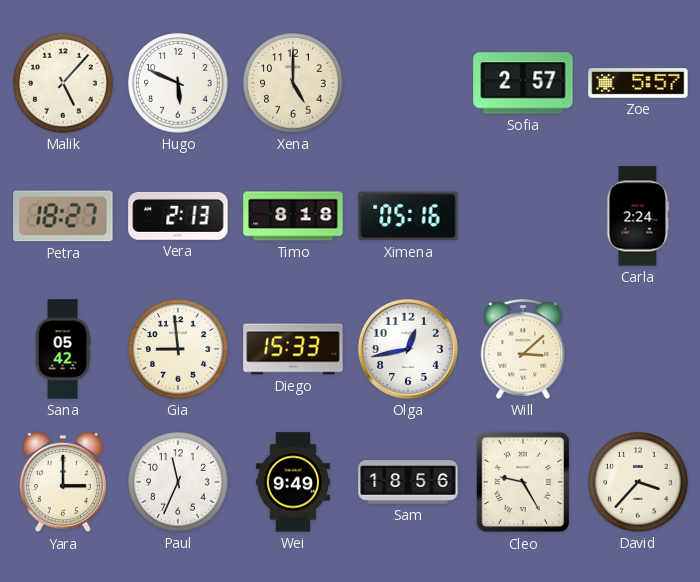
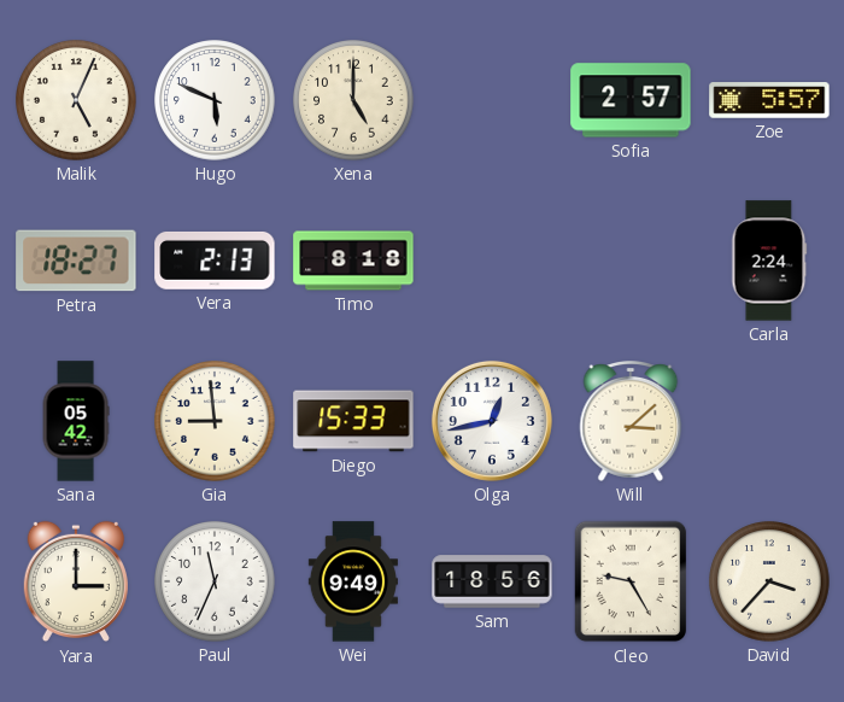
Malik: 5:07 -> 5:04 (76, 100)
Ximena: 05:16 -> none (408, 216)
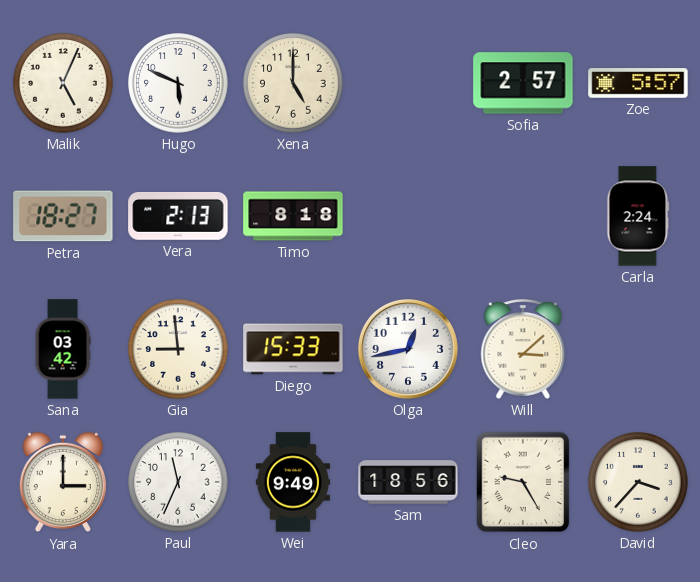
Sana: 05:42 -> 03:42 (63, 349)
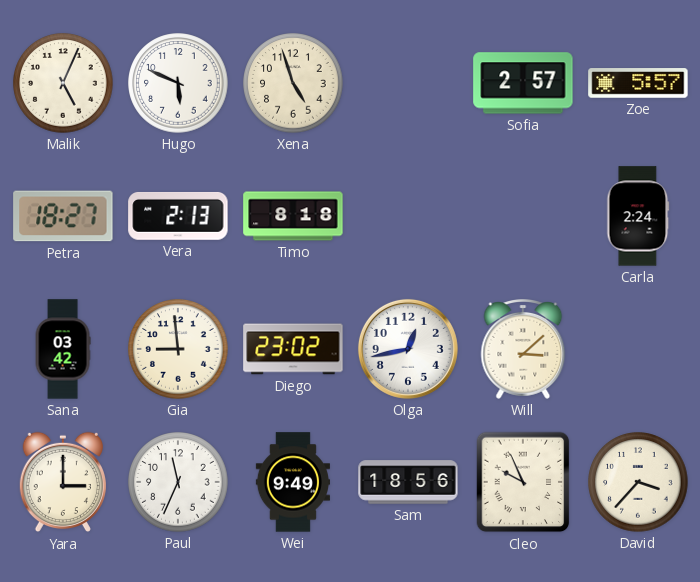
Xena: 5:00 -> 4:57 (293, 83)
Diego: 15:33 -> 23:02 (293, 349)
Cleo: 9:25 -> 9:56 (523, 482)
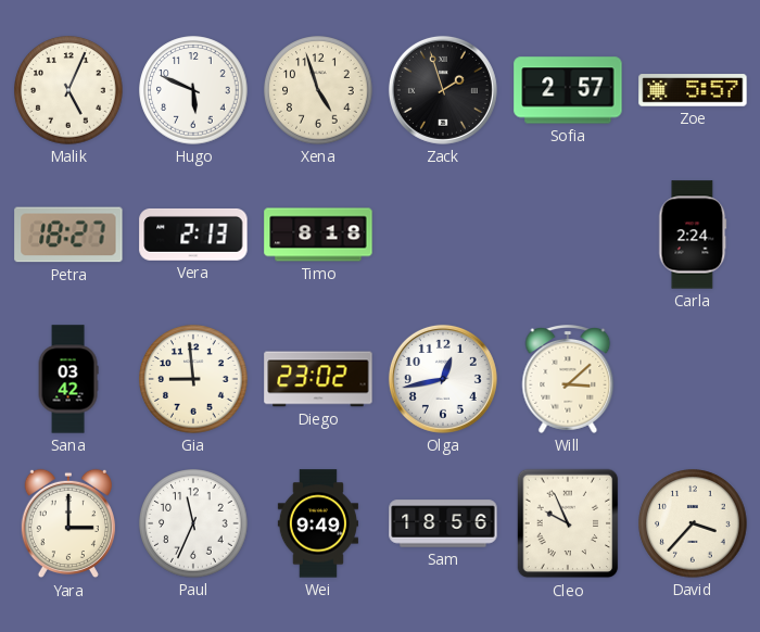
Zack: none -> 1:57 (443, 90)
